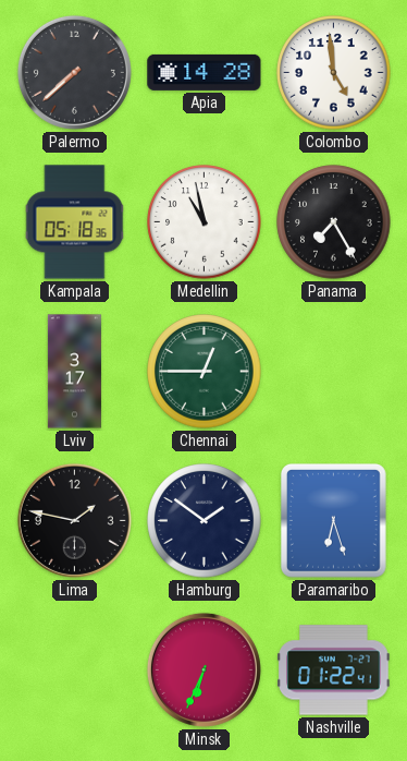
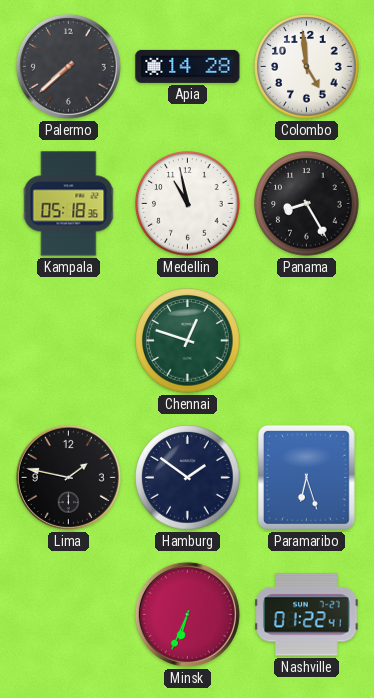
Panama: 7:25 -> 8:25 (307, 204)
Lviv: 3:17 -> none (74, 372)
Chennai: 12:45 -> 12:48 (188, 341)
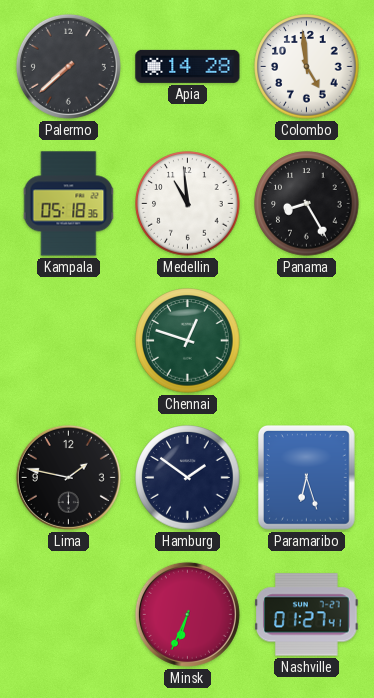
Medellin: 10:58 -> 10:59 (188, 204)
Nashville: 01:22 -> 01:27 (307, 615)
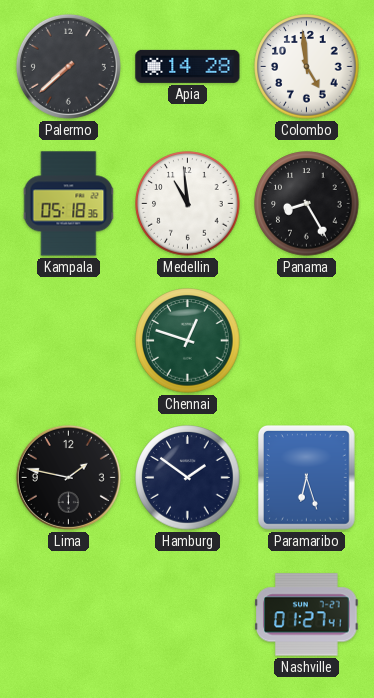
Minsk: 6:34 -> none (187, 614)
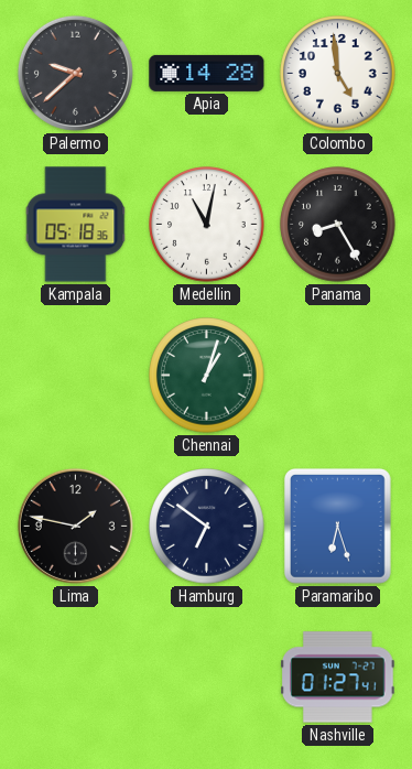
Palermo: 7:38 -> 9:38 (75, 73)
Medellin: 10:59 -> 11:02 (207, 225)
Chennai: 12:48 -> 1:03 (207, 376)
Hamburg: 1:51 -> 6:51 (207, 527)
